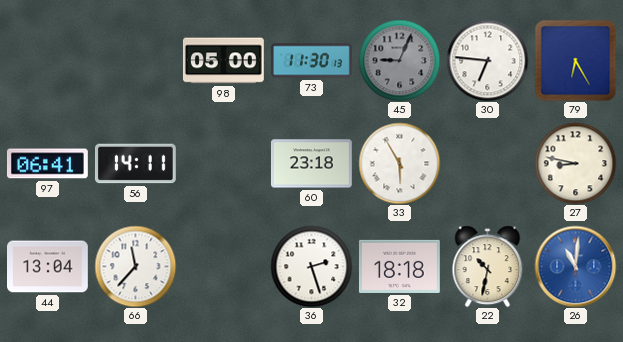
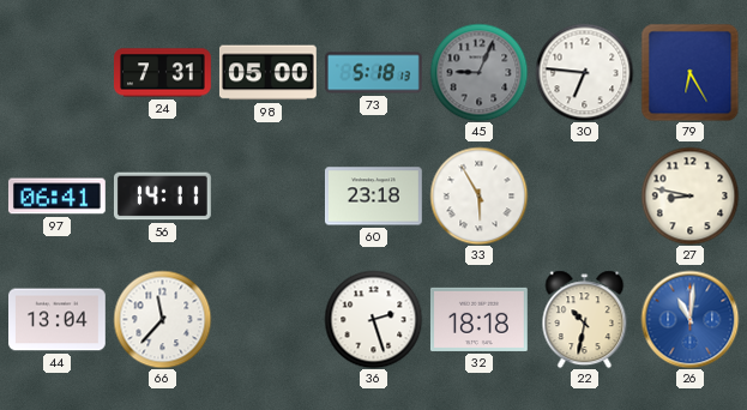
24: none -> 7:31 (163, 73)
73: 11:30 -> 5:18 (374, 73)
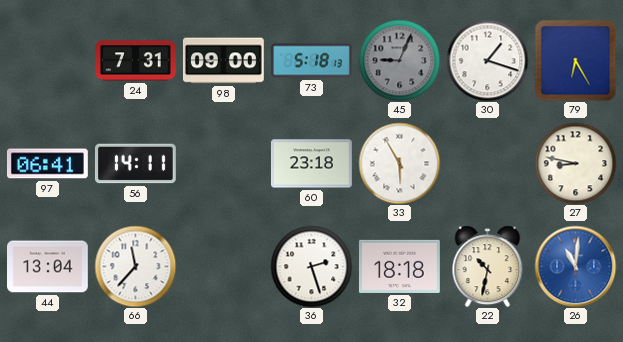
98: 05:00 -> 09:00 (223, 61)
30: 6:46 -> 1:18 (487, 60)
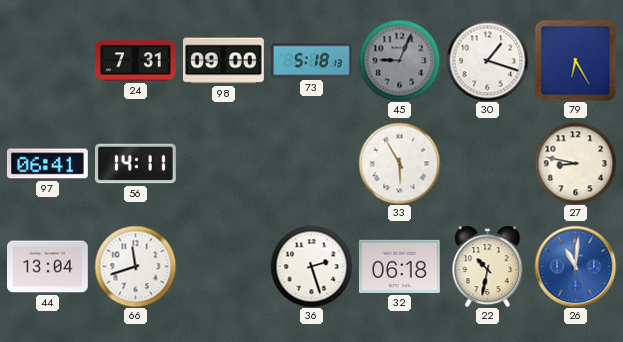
60: 23:18 -> none (312, 164)
66: 11:37 -> 11:42 (135, 266)
32: 18:18 -> 06:18 (399, 266)
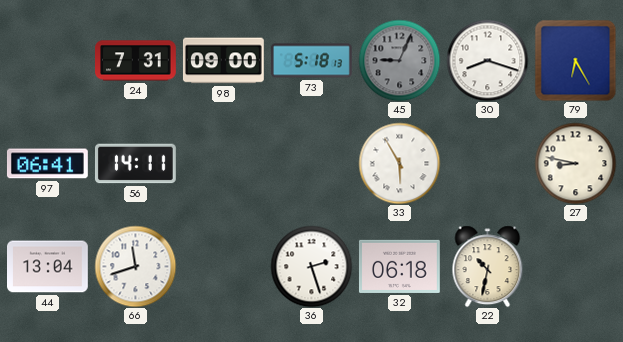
30: 1:18 -> 8:18 (487, 60)
26: 11:01 -> none (575, 266)
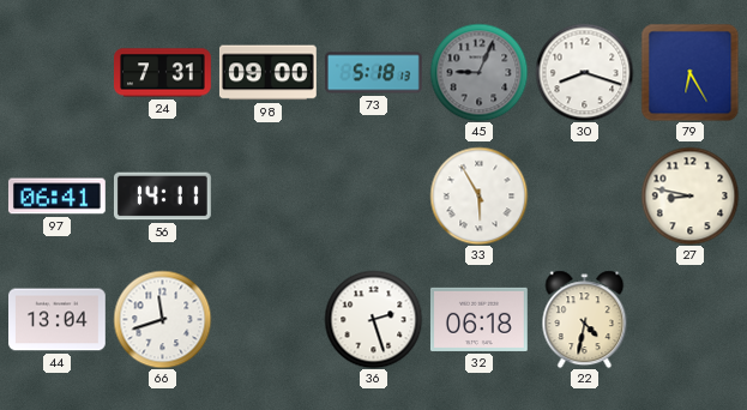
22: 10:32 -> 4:32 (585, 319)
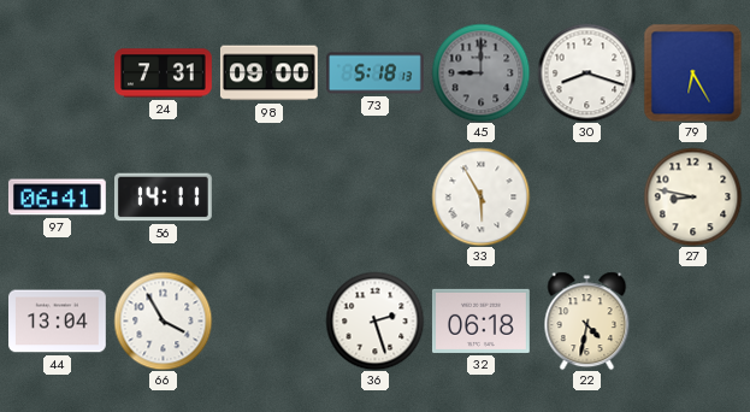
45: 9:04 -> 9:00 (480, 72)
66: 11:42 -> 3:55 (163, 320)
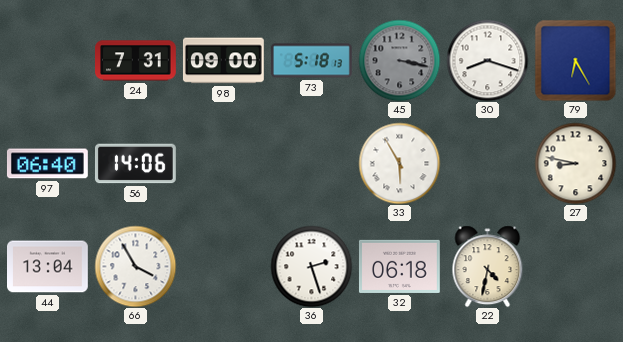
45: 9:00 -> 3:17 (399, 60)
97: 06:41 -> 06:40 (47, 164)
56: 14:11 -> 14:06 (136, 164)
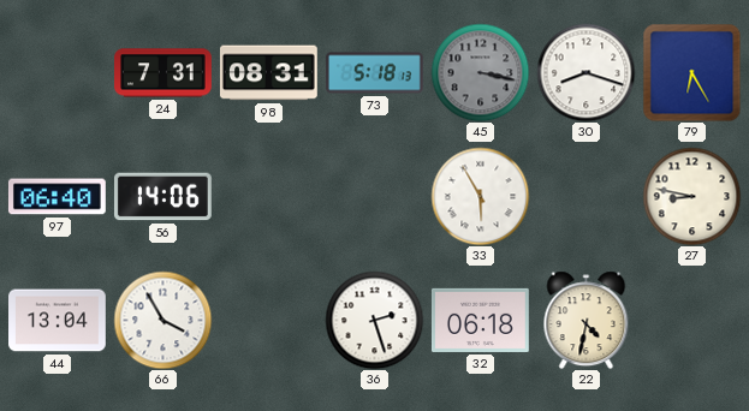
98: 09:00 -> 08:31 (268, 73)
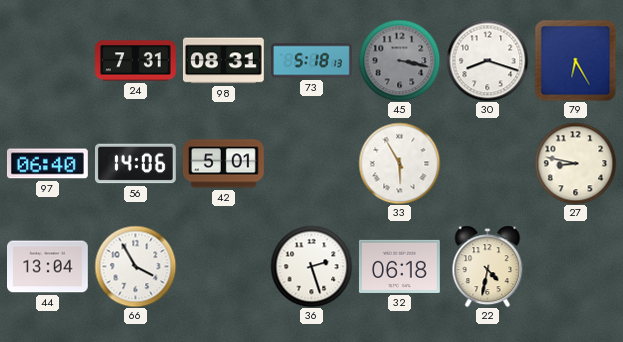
42: none -> 5:01 (224, 164)
